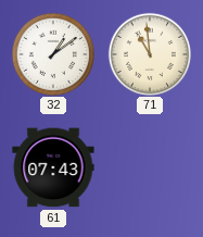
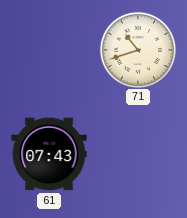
32: 1:09 -> none (52, 53)
71: 10:59 -> 10:42 (137, 49)
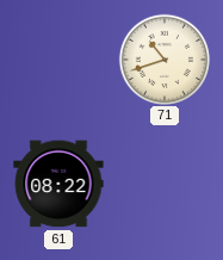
61: 07:43 -> 08:22 (58, 184)
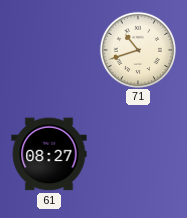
61: 08:22 -> 08:27 (49, 154)
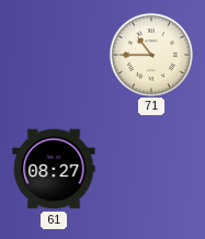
71: 10:42 -> 10:45 (150, 54)
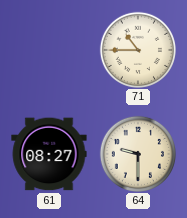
64: none -> 9:30 (137, 153)
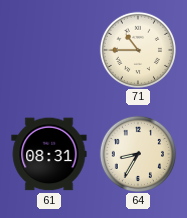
61: 08:27 -> 08:31 (49, 154)
64: 9:30 -> 8:35 (137, 153)
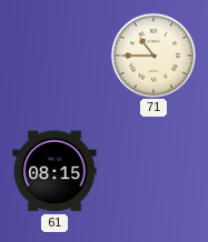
61: 08:31 -> 08:15 (55, 171)
64: 8:35 -> none (137, 153)
